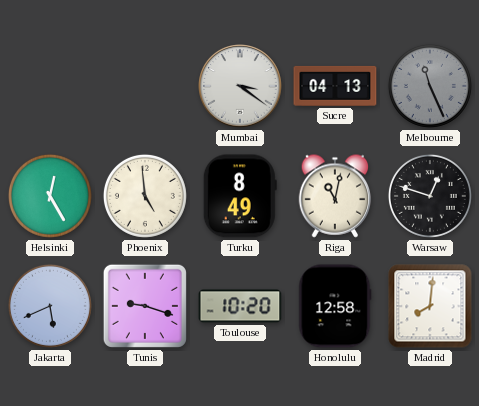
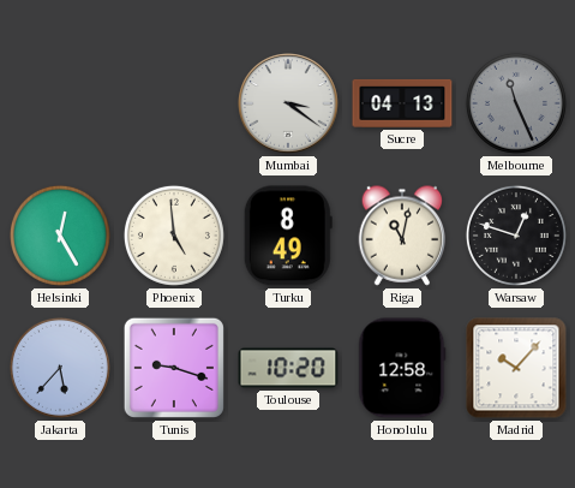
Jakarta: 5:41 -> 5:37 (60, 368)
Madrid: 8:01 -> 10:07 (516, 368)
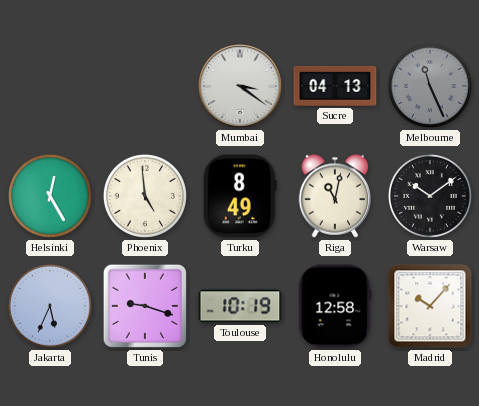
Warsaw: 12:48 -> 10:09 (430, 196)
Jakarta: 5:37 -> 5:34 (50, 306)
Toulouse: 10:20 -> 10:19 (240, 306)
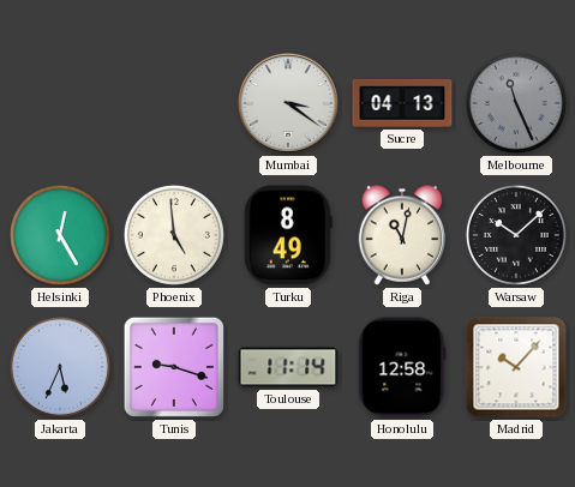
Warsaw: 10:09 -> 10:08 (516, 235)
Toulouse: 10:19 -> 11:14 (288, 367)
